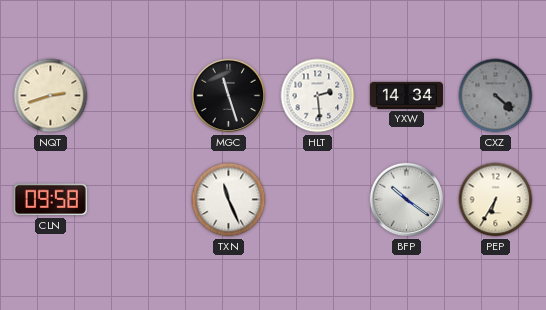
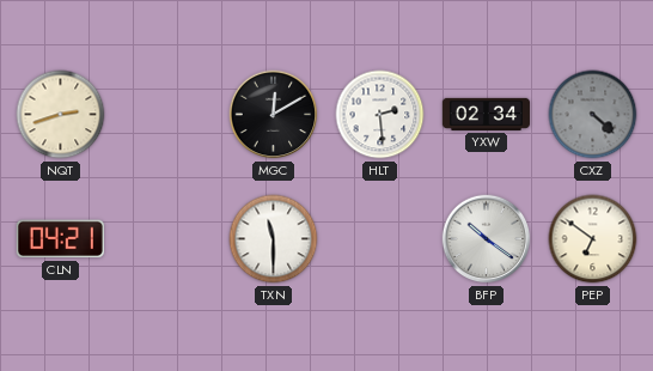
MGC: 11:27 -> 12:10 (274, 115)
YXW: 14:34 -> 02:34 (486, 114)
CLN: 09:58 -> 04:21 (60, 239)
TXN: 11:26 -> 11:30 (274, 239)
PEP: 6:35 -> 6:51 (593, 239)
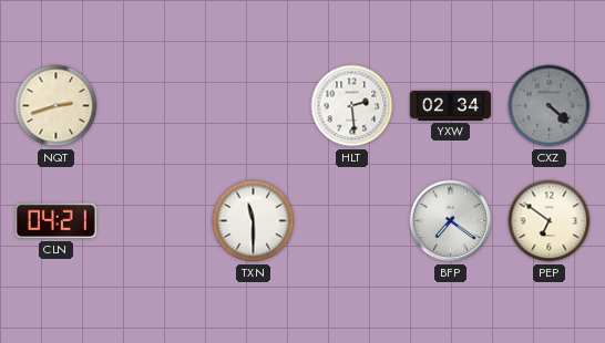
MGC: 12:10 -> none (274, 115)
BFP: 10:21 -> 7:21 (451, 221)
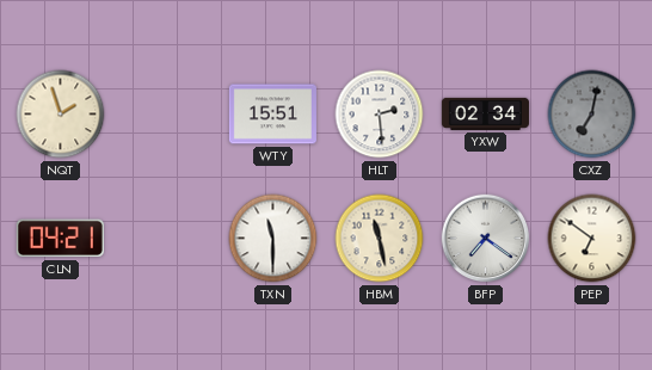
NQT: 2:42 -> 1:57 (61, 115)
WTY: none -> 15:51 (272, 115)
CXZ: 4:22 -> 7:02 (592, 115)
HBM: none -> 11:28 (380, 239)
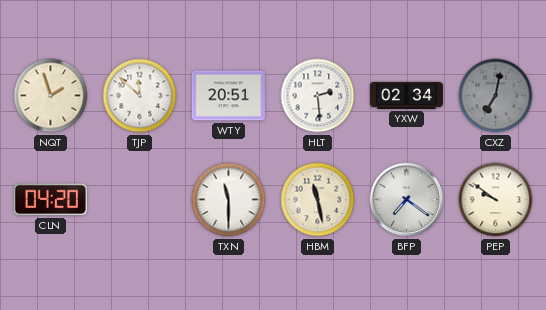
TJP: none -> 11:52 (140, 96)
WTY: 15:51 -> 20:51 (228, 96)
CLN: 04:21 -> 04:20 (50, 200)
PEP: 6:51 -> 9:51 (496, 200)
